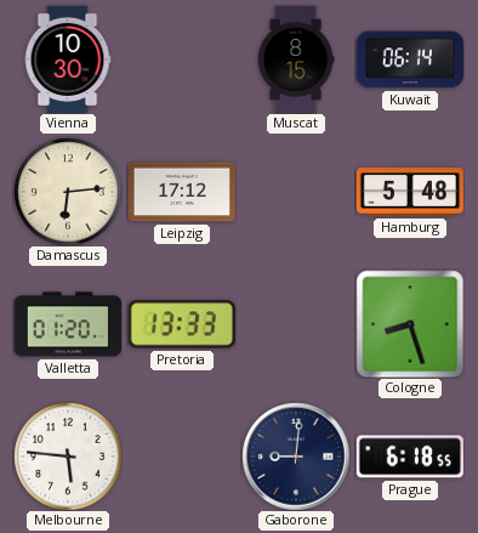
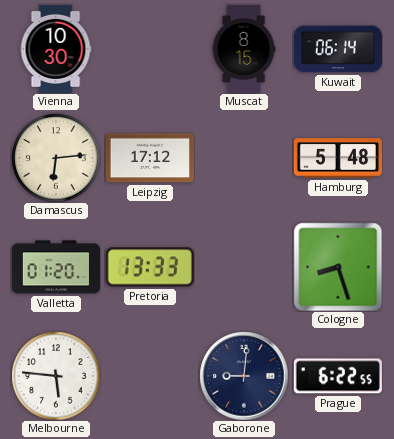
Prague: 6:18 -> 6:22 (338, 376)
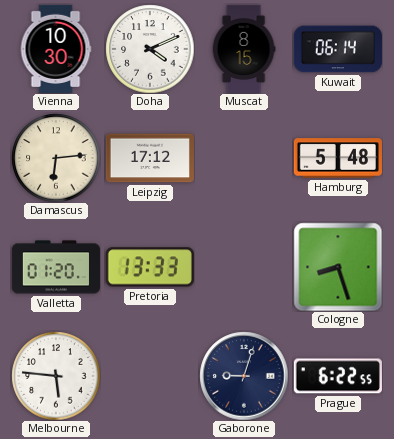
Doha: none -> 4:11 (150, 49)
Gaborone: 9:01 -> 9:03 (244, 376)
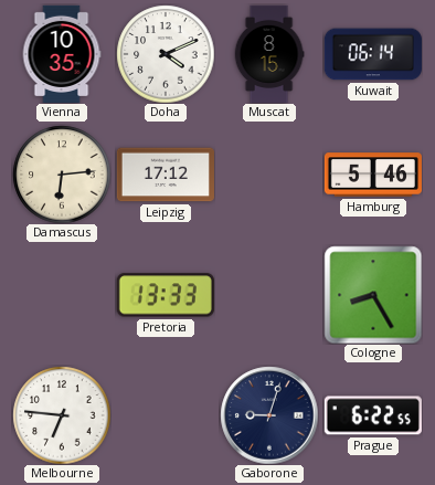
Vienna: 10:30 -> 10:35 (62, 54)
Hamburg: 5:48 -> 5:46 (373, 175)
Valletta: 01:20 -> none (56, 267)
Cologne: 8:27 -> 8:25 (373, 295)
Melbourne: 5:46 -> 6:46 (62, 415)
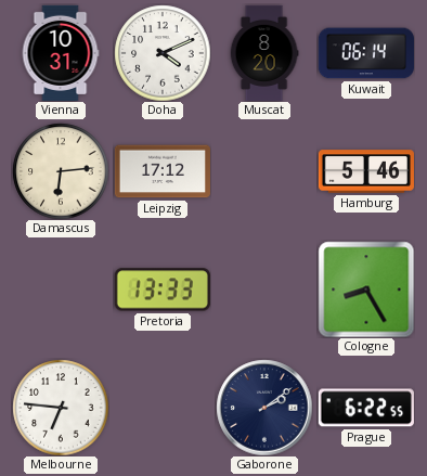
Vienna: 10:35 -> 10:31 (61, 53)
Muscat: 8:15 -> 8:20 (264, 52)
Gaborone: 9:03 -> 2:09 (264, 408)
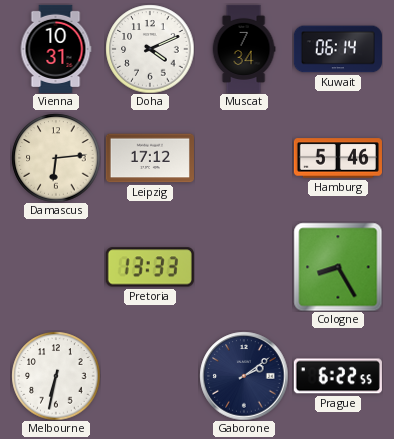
Muscat: 8:20 -> 7:34 (244, 48)
Melbourne: 6:46 -> 6:32 (56, 376)
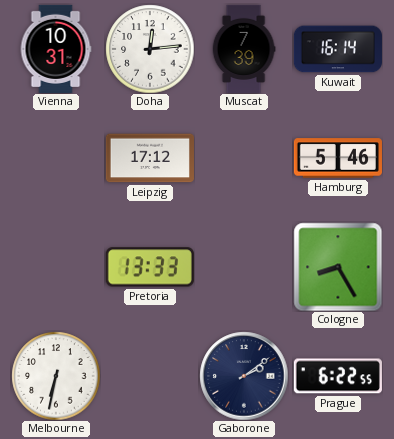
Doha: 4:11 -> 12:14 (150, 49)
Muscat: 7:34 -> 7:39 (244, 48)
Kuwait: 06:14 -> 16:14 (338, 49)
Damascus: 6:14 -> none (56, 158)
